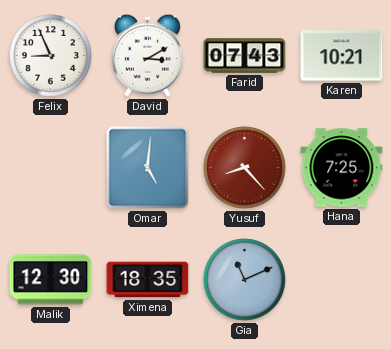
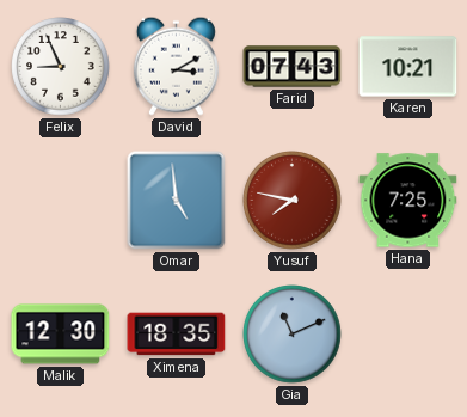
Omar: 5:01 -> 4:59 (177, 201)
Yusuf: 8:23 -> 7:47 (293, 201)
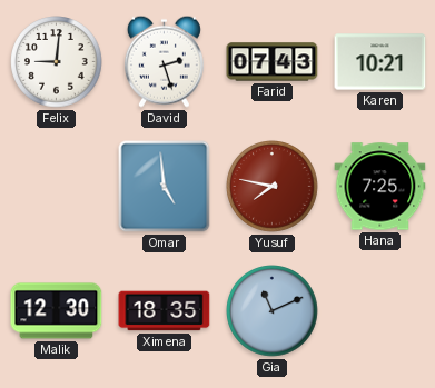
Felix: 8:56 -> 9:01 (57, 62)
David: 3:10 -> 2:27 (164, 61)
